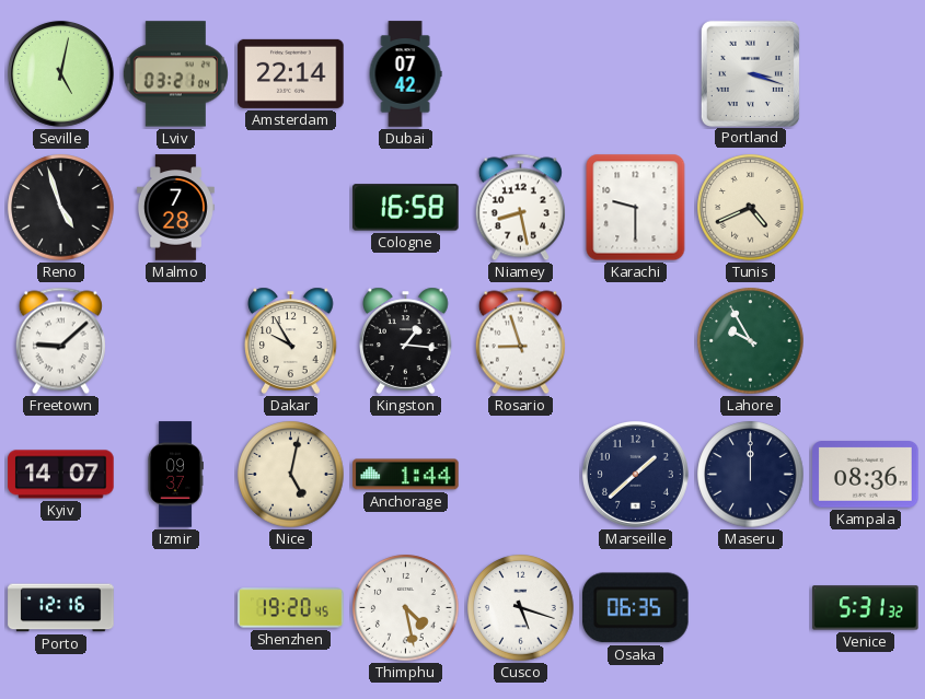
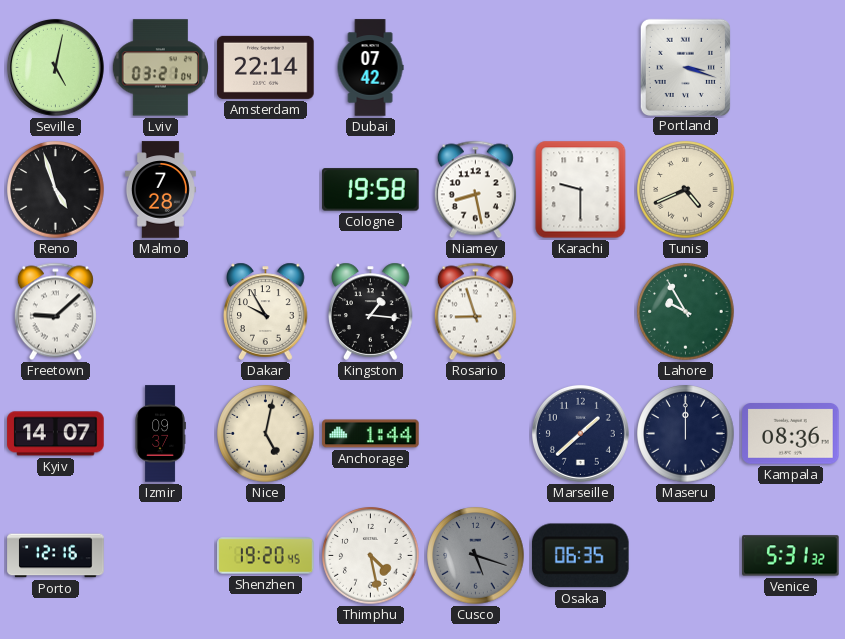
Cologne: 16:58 -> 19:58 (371, 190)
Cusco dial: white -> grey (476, 556)
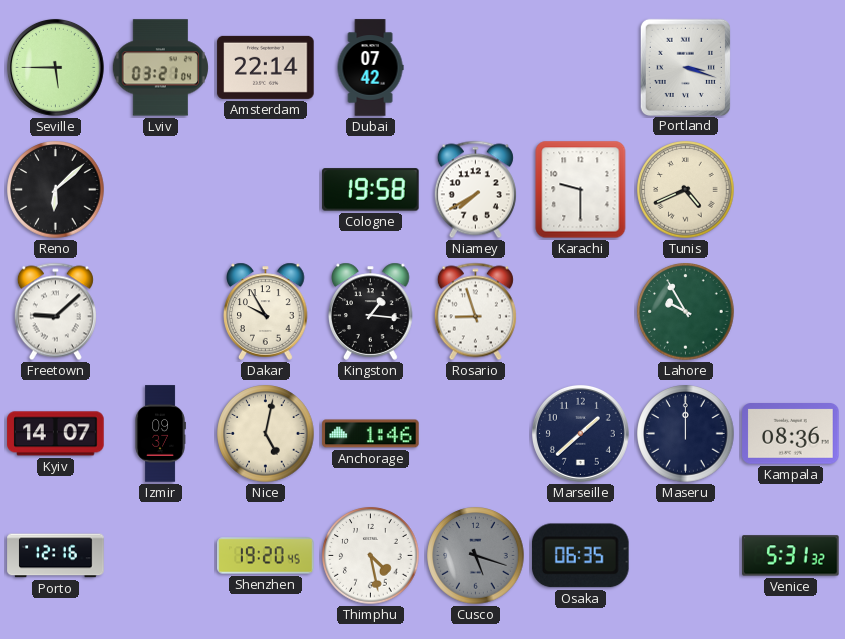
Seville: 5:02 -> 5:45 (55, 67)
Reno: 4:57 -> 6:08 (56, 190)
Malmo: 7:28 -> none (160, 190)
Niamey: 8:28 -> 7:40 (475, 190)
Anchorage: 1:44 -> 1:46 (371, 434)
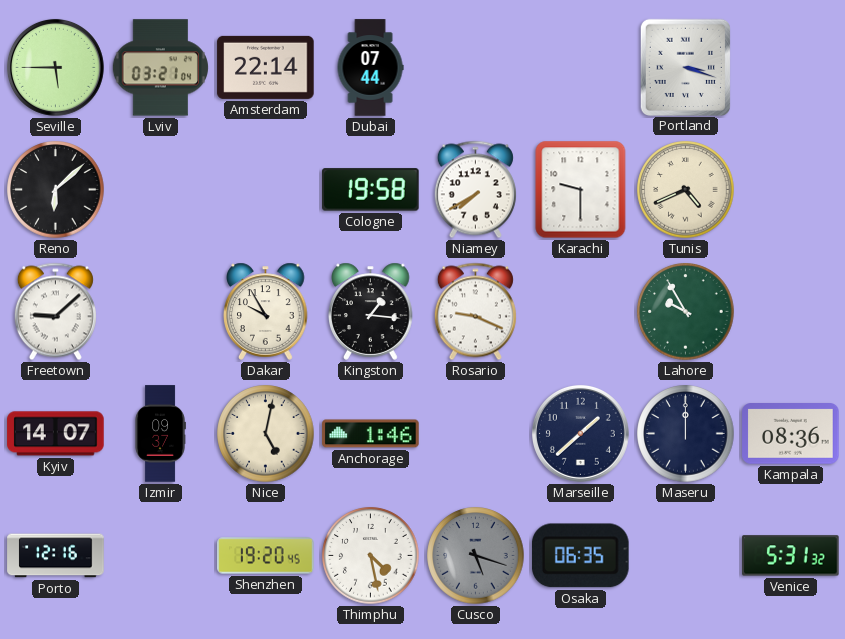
Dubai: 07:42 -> 07:44 (370, 68)
Rosario: 8:57 -> 9:19 (475, 312)
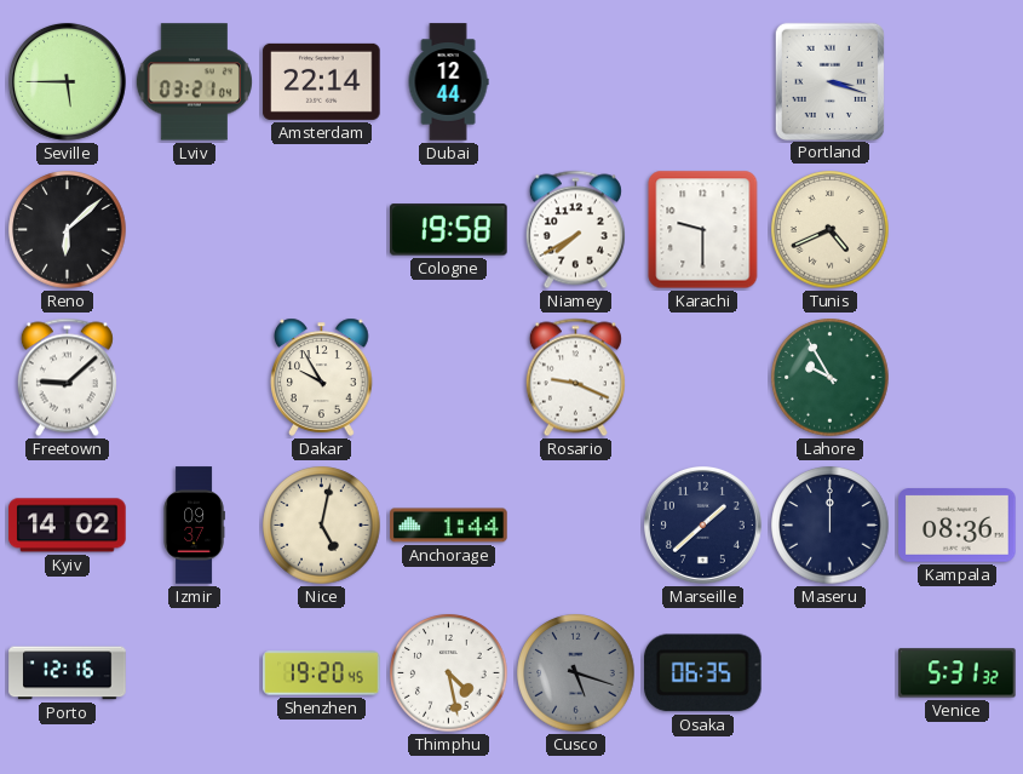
Dubai: 07:44 -> 12:44 (448, 82)
Kingston: 1:16 -> none (371, 311)
Kyiv: 14:07 -> 14:02 (68, 526)
Anchorage: 1:46 -> 1:44 (449, 526)
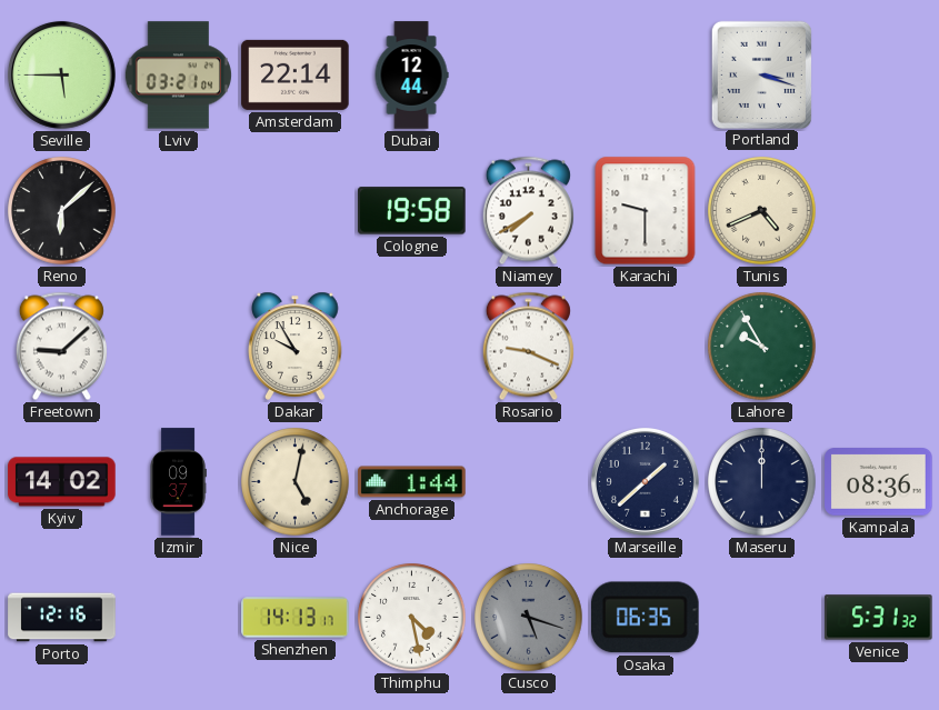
Shenzhen: 19:20 -> 14:13 (296, 618)
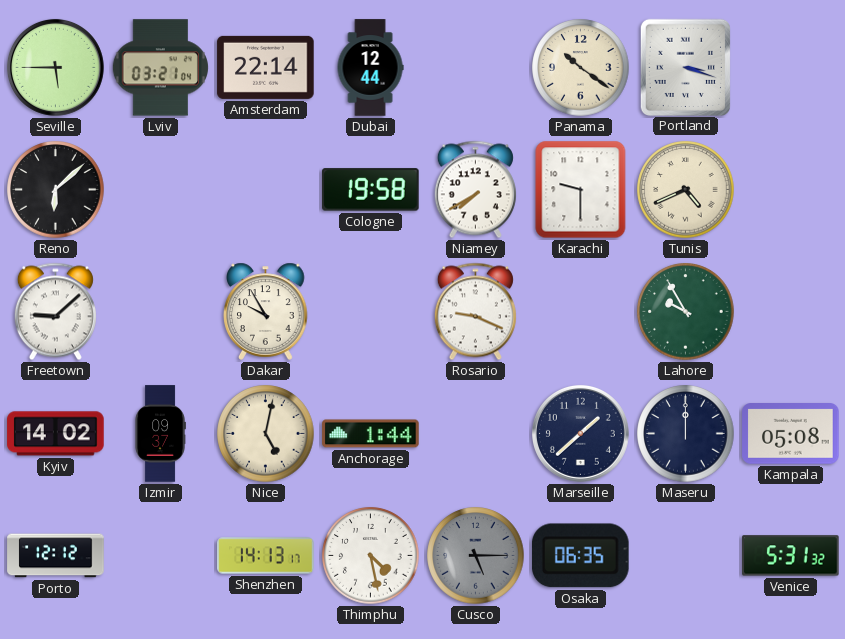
Panama: none -> 10:21 (581, 68)
Kampala: 08:36 -> 05:08 (791, 434)
Porto: 12:16 -> 12:12 (56, 556)
Cusco: 5:18 -> 5:15 (476, 556)
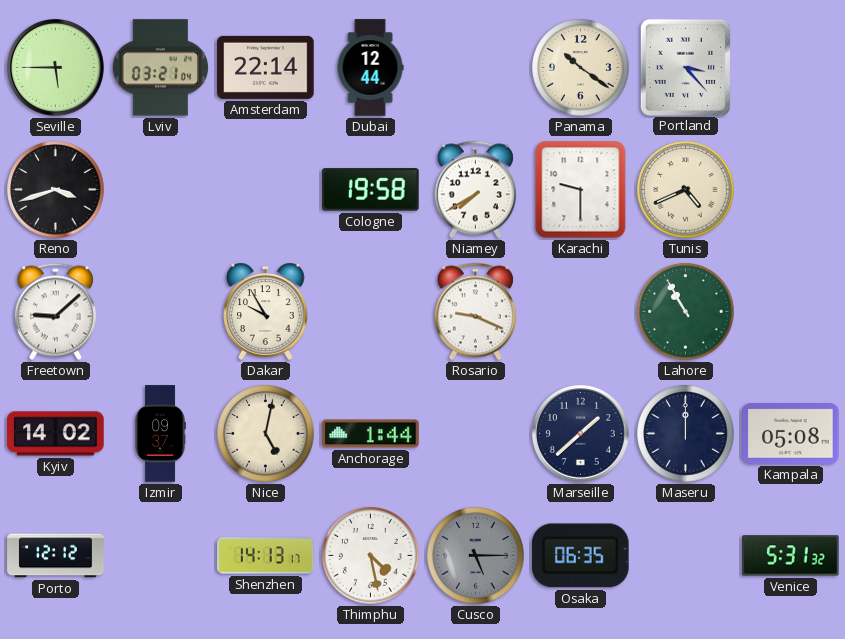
Portland: 3:18 -> 3:23 (685, 67)
Reno: 6:08 -> 3:42 (56, 190)
Lahore: 9:55 -> 10:55 (686, 312)
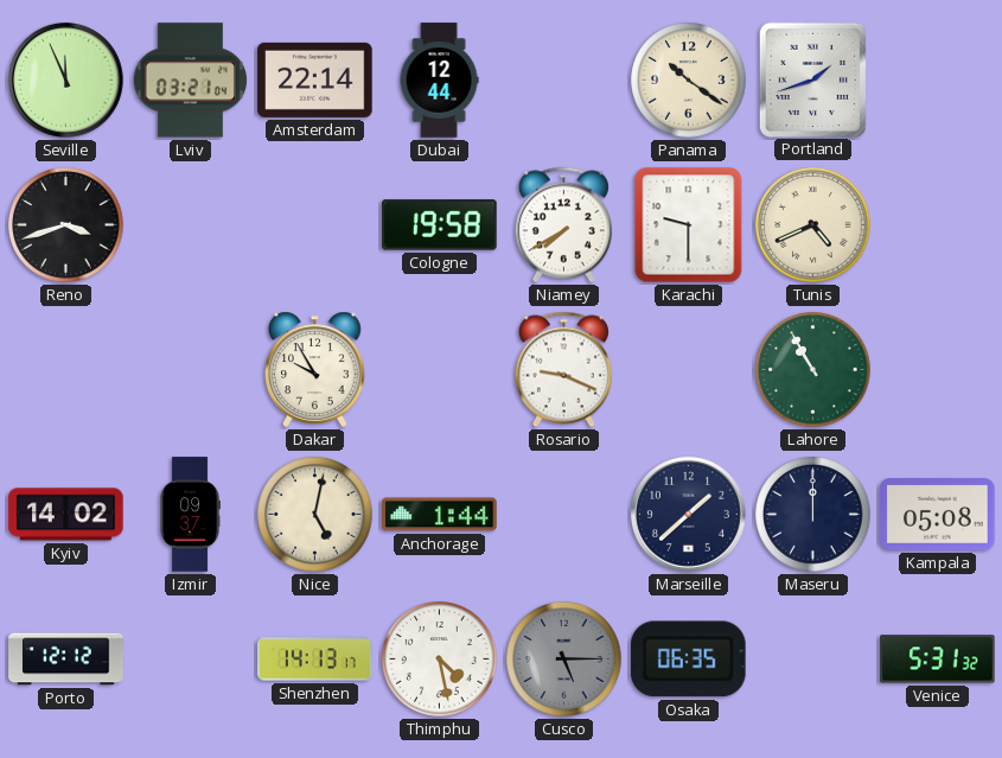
Seville: 5:45 -> 11:56 (65, 79)
Portland: 3:23 -> 1:42 (812, 79)
Freetown: 9:08 -> none (55, 312)
